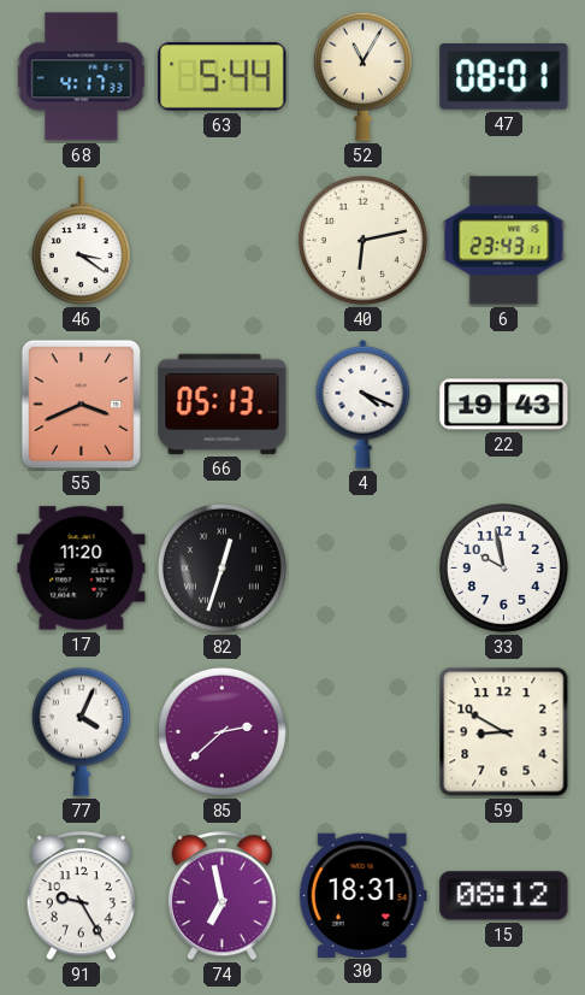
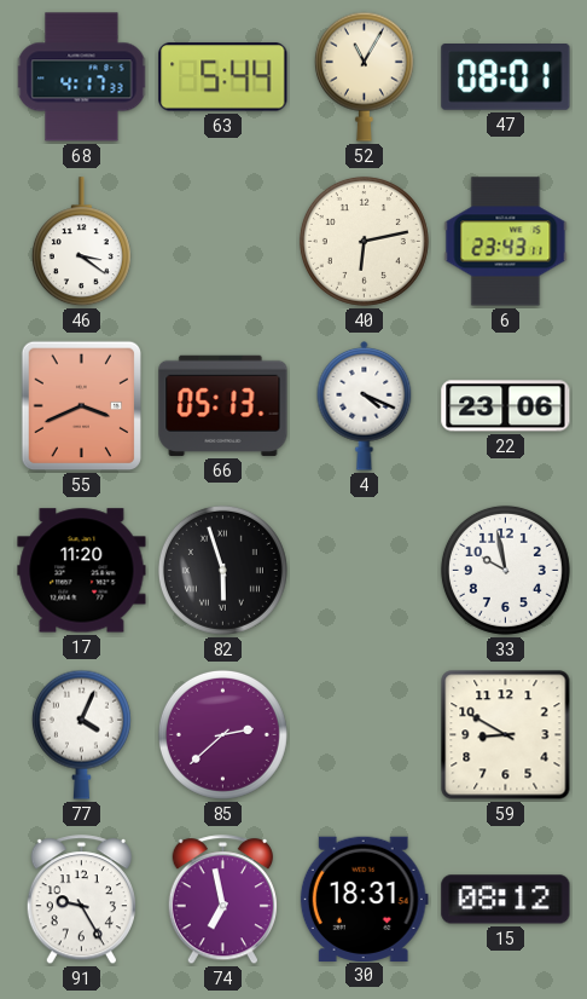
22: 19:43 -> 23:06 (506, 406)
82: 12:33 -> 5:57 (222, 570)
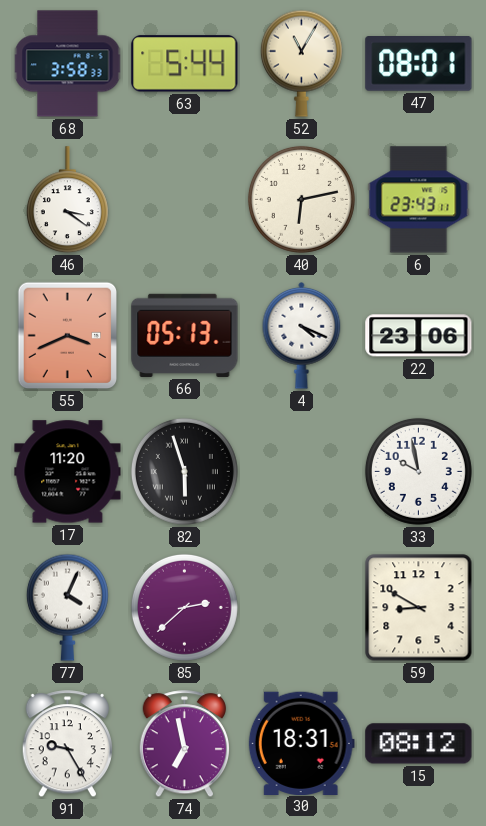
68: 4:17 -> 3:58 (68, 64)
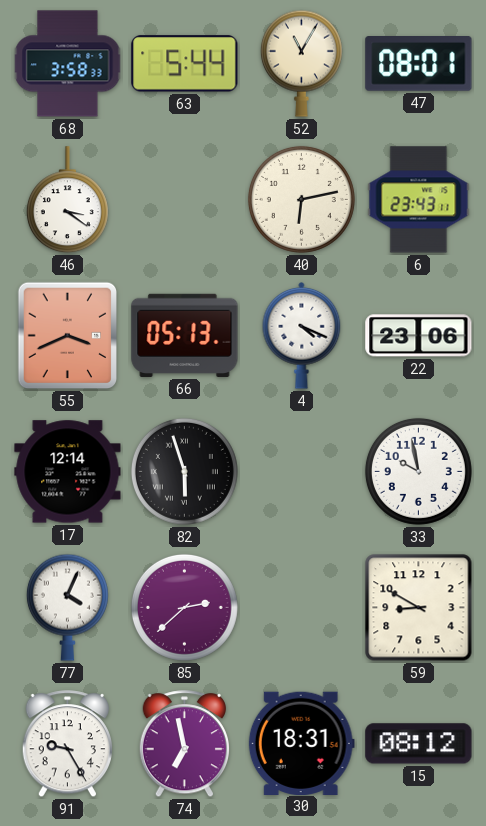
17: 11:20 -> 12:14 (68, 472)
